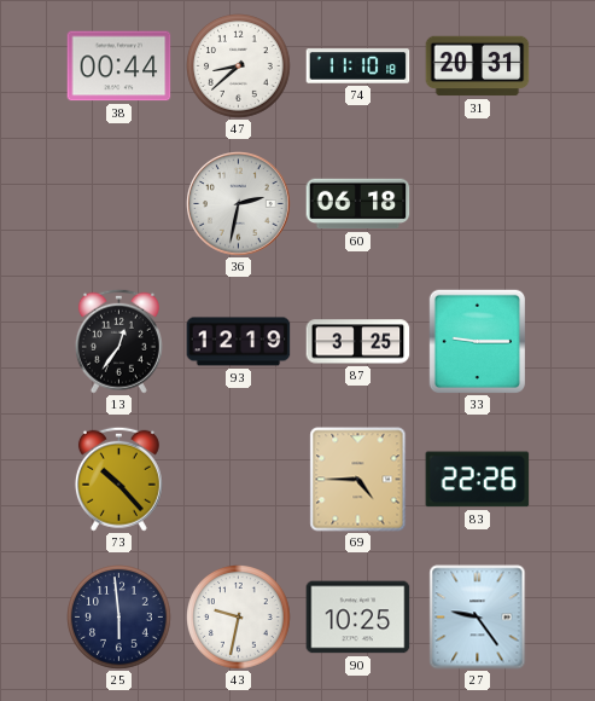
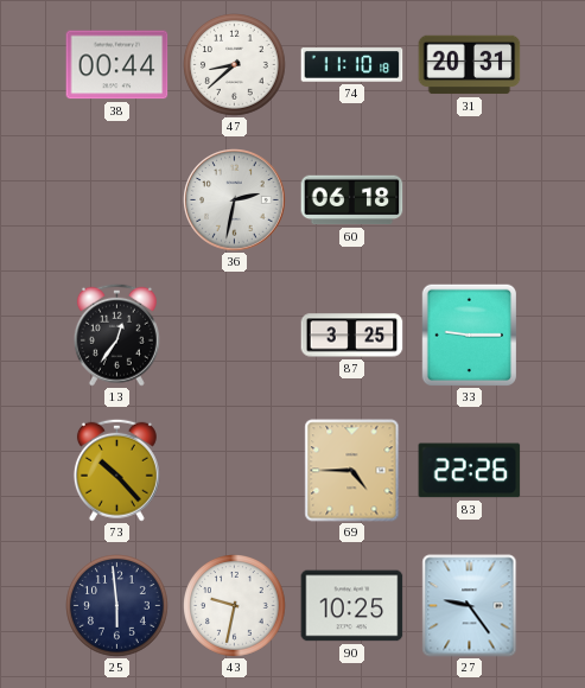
93: 12:19 -> none (239, 342)
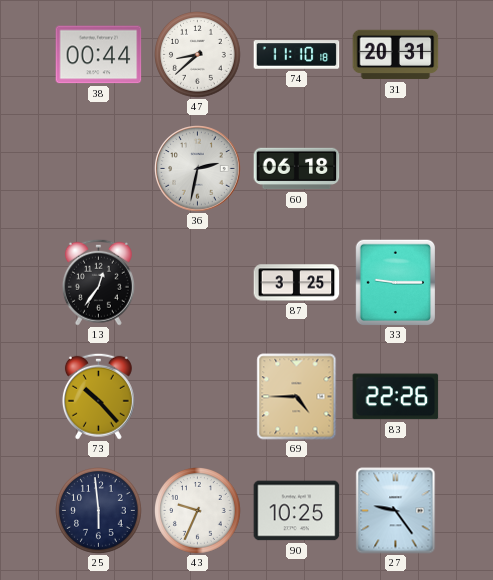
43: 9:32 -> 9:34 (198, 511)
